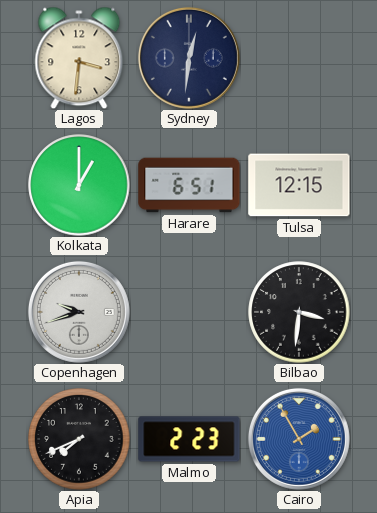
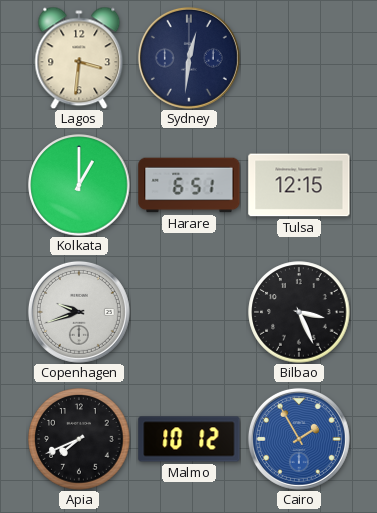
Bilbao: 3:31 -> 3:26 (299, 312)
Malmo: 2:23 -> 10:12 (189, 439)
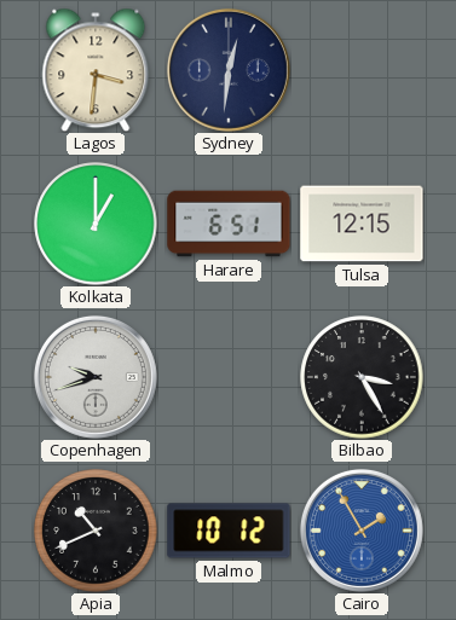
Bilbao: 3:26 -> 3:25 (362, 377)
Apia: 7:41 -> 10:41 (96, 531)
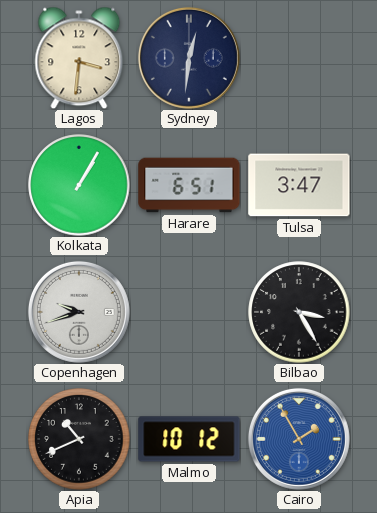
Kolkata: 1:00 -> 1:05 (79, 185)
Tulsa: 12:15 -> 3:47 (299, 185)
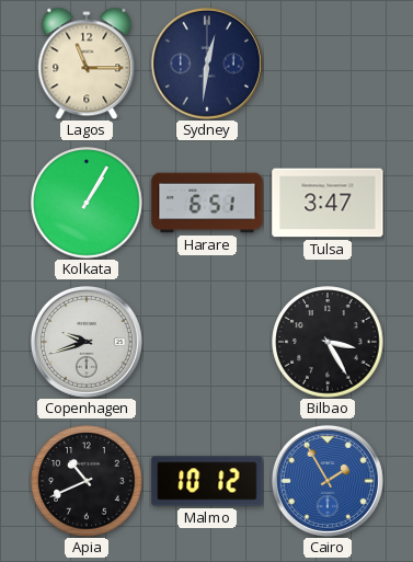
Lagos: 3:31 -> 11:15 (87, 64)
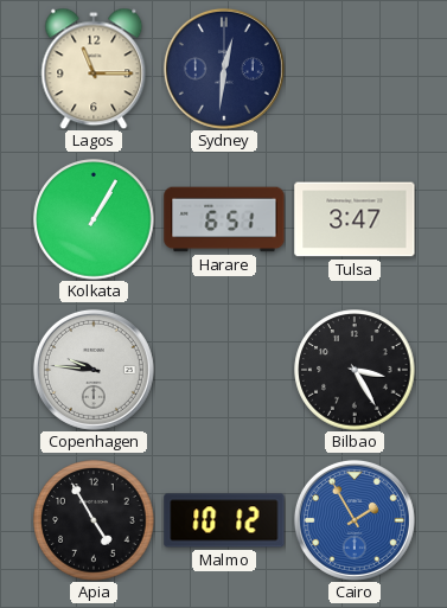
Copenhagen: 9:42 -> 9:46 (94, 370)
Apia: 10:41 -> 4:55 (94, 520)
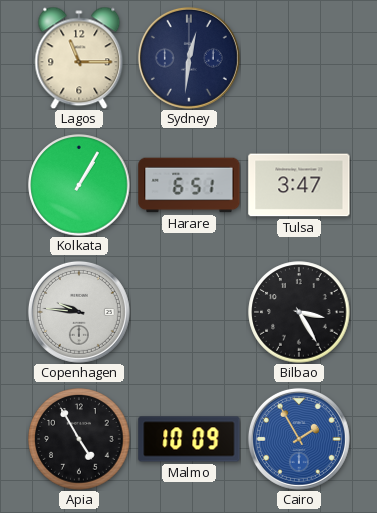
Malmo: 10:12 -> 10:09 (189, 439)
